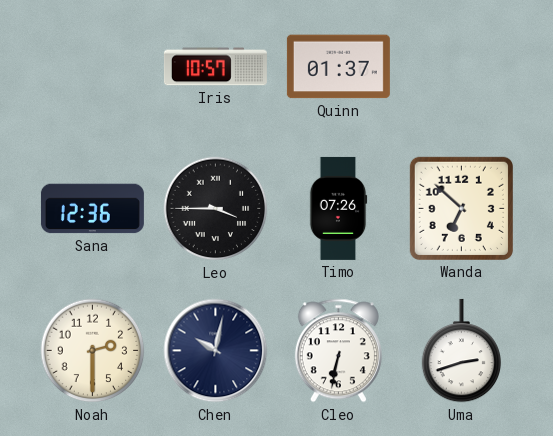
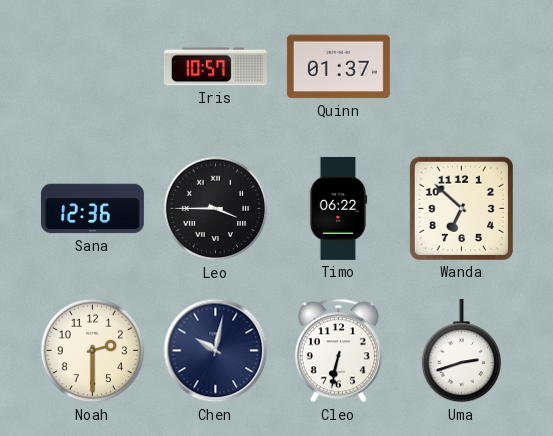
Timo: 07:26 -> 06:22 (338, 208)
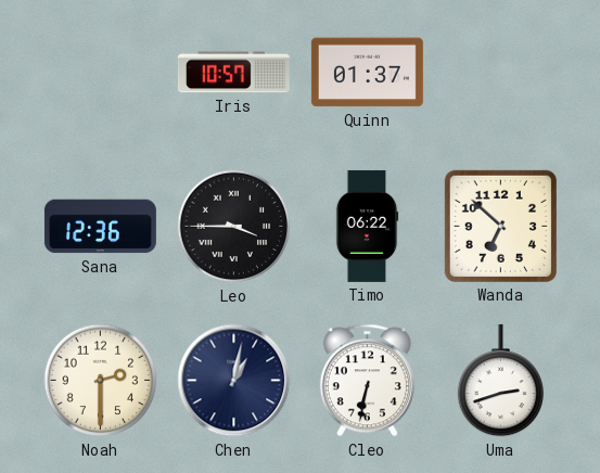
Chen: 10:02 -> 1:02 (234, 381)
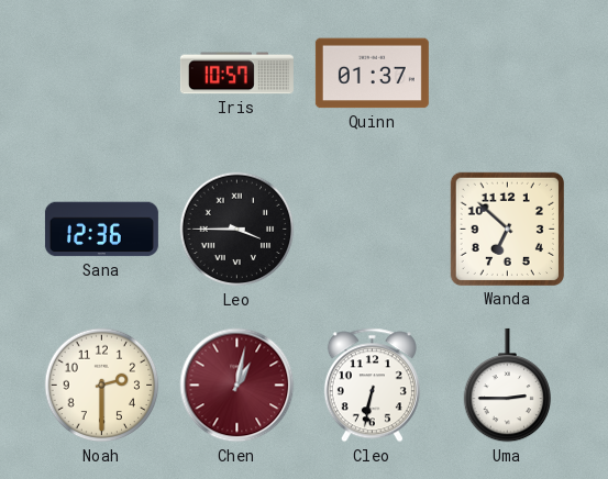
Timo: 06:22 -> none (367, 226)
Chen dial: navy -> burgundy (237, 386)
Uma: 2:42 -> 2:45 (508, 386)
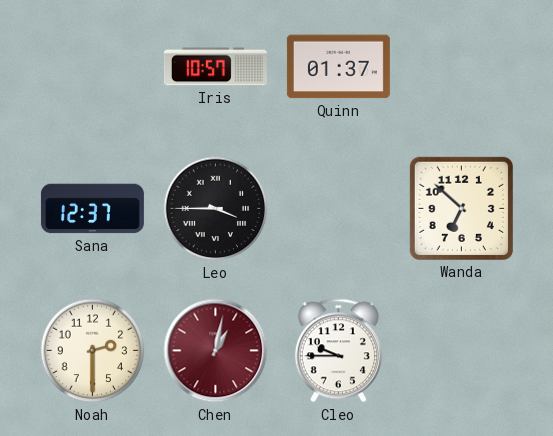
Sana: 12:36 -> 12:37 (92, 209)
Cleo: 6:32 -> 9:45 (338, 351)
Uma: 2:45 -> none (508, 386)
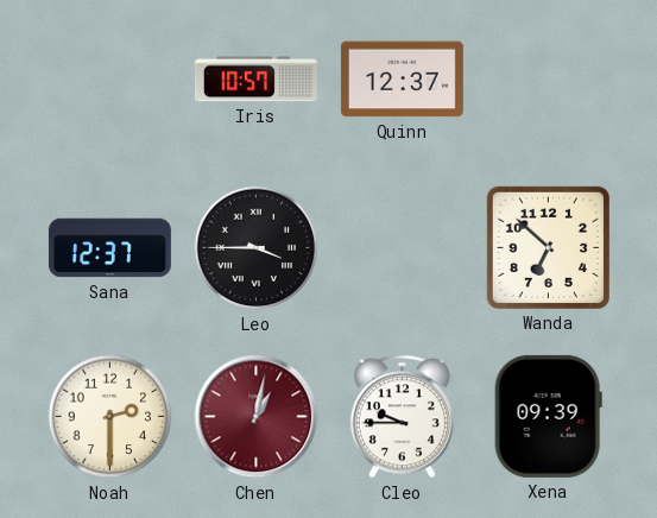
Quinn: 01:37 -> 12:37 (402, 80)
Xena: none -> 09:39 (548, 416)
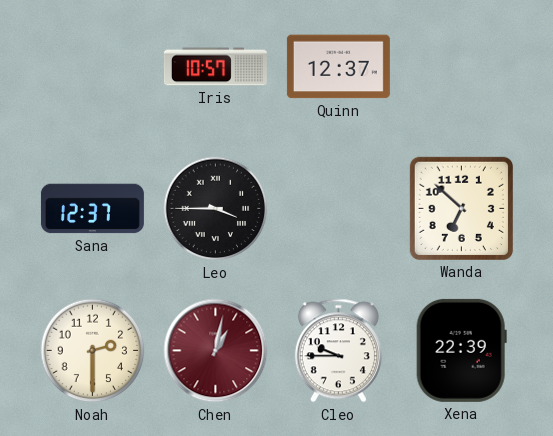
Xena: 09:39 -> 22:39 (461, 350)
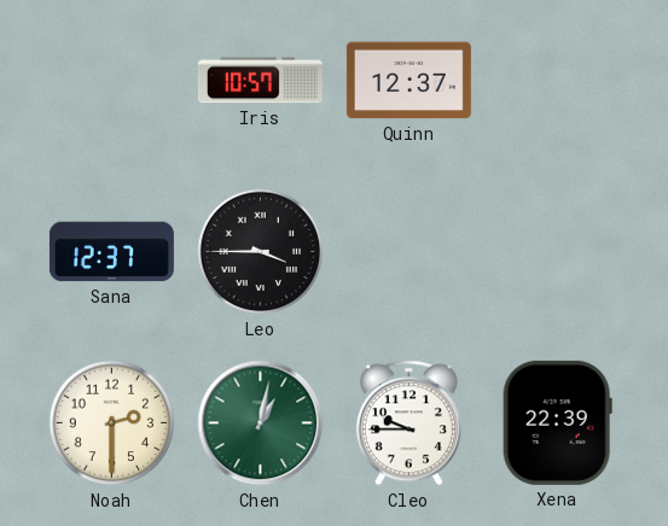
Wanda: 6:52 -> none (461, 208)
Chen dial: burgundy -> green (261, 423)
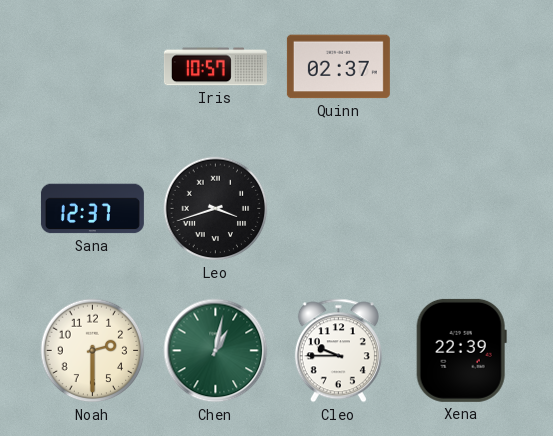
Quinn: 12:37 -> 02:37 (338, 67)
Leo: 3:45 -> 3:42 (216, 209)
